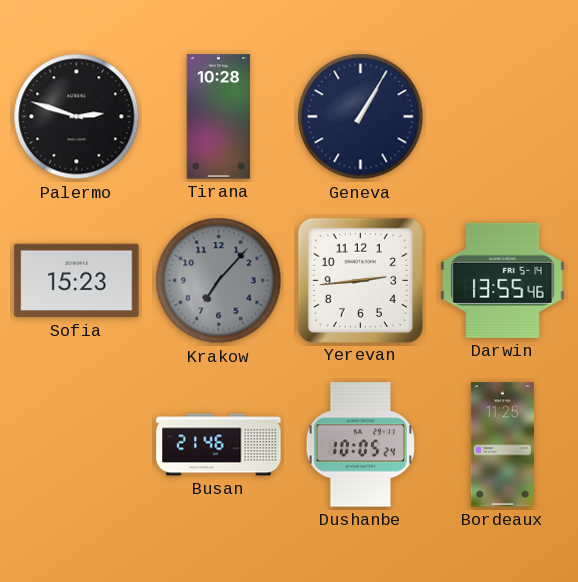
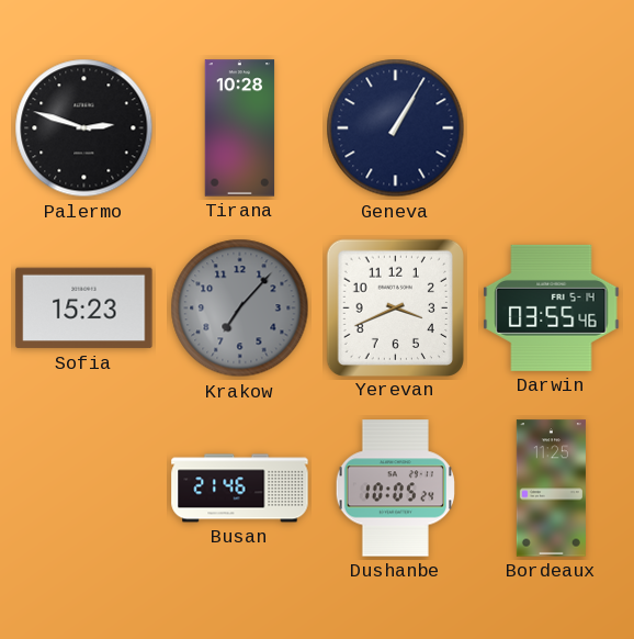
Yerevan: 2:44 -> 3:41 (395, 307)
Darwin: 13:55 -> 03:55 (552, 307)
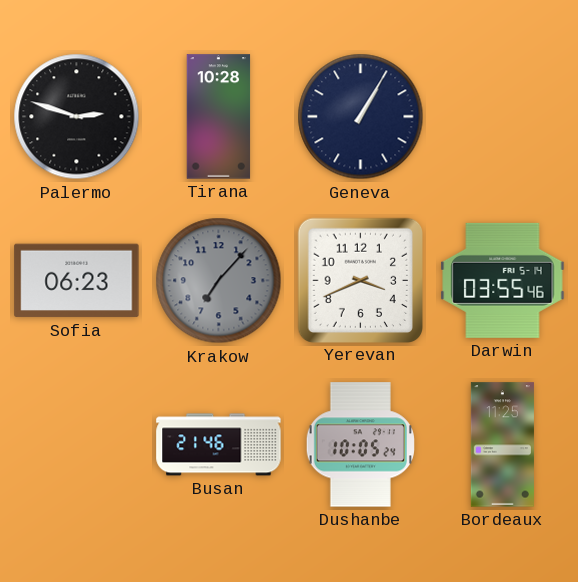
Sofia: 15:23 -> 06:23 (77, 281)
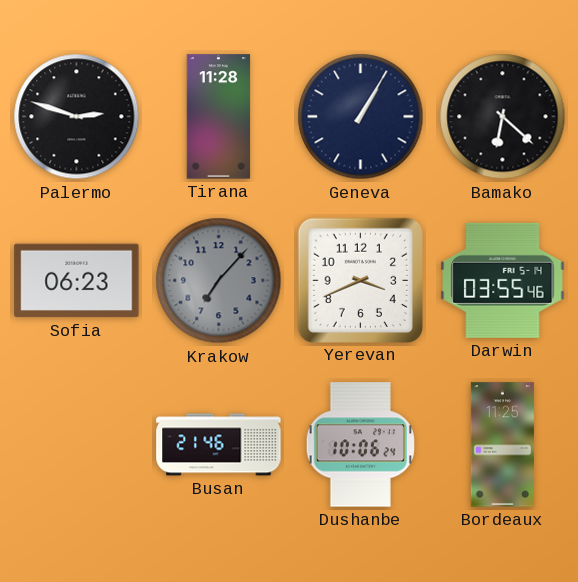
Tirana: 10:28 -> 11:28 (219, 117)
Bamako: none -> 6:22 (503, 117)
Dushanbe: 10:05 -> 10:06 (360, 445)
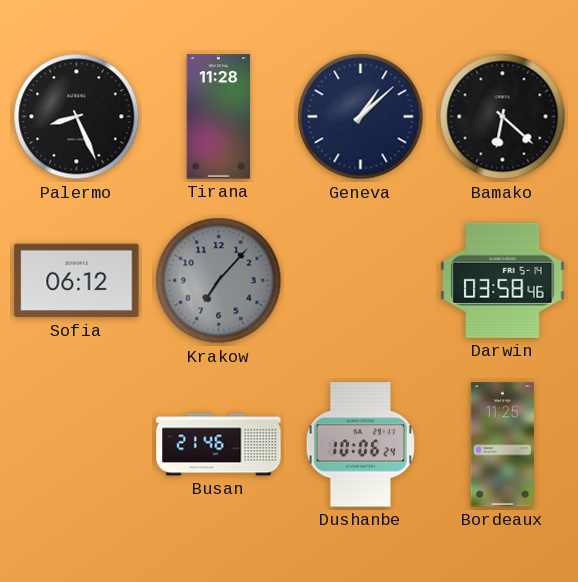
Palermo: 2:48 -> 8:26 (77, 117)
Geneva: 1:05 -> 1:08 (361, 117)
Sofia: 06:23 -> 06:12 (77, 281)
Yerevan: 3:41 -> none (360, 280)
Darwin: 03:55 -> 03:58 (503, 280)
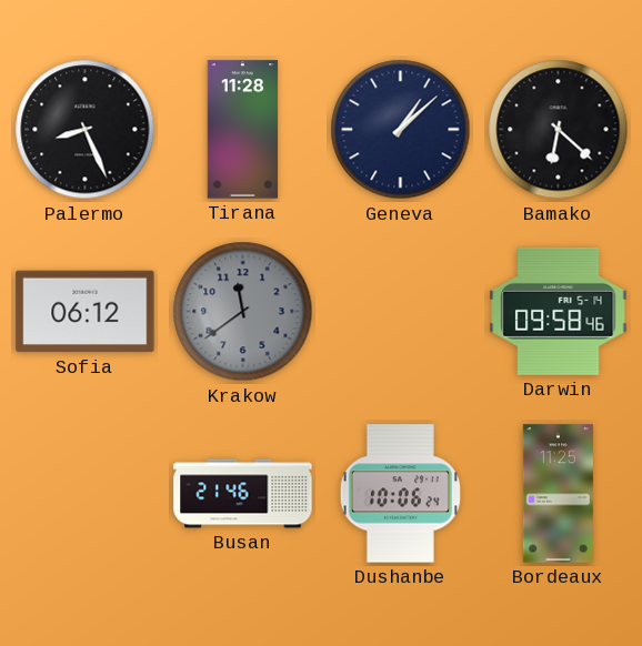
Krakow: 7:07 -> 11:39 (243, 312)
Darwin: 03:58 -> 09:58 (559, 311)
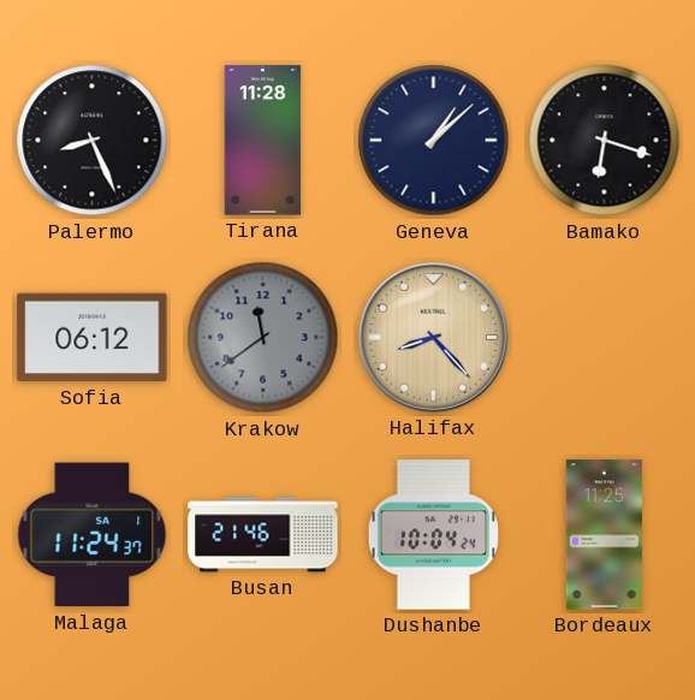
Bamako: 6:22 -> 6:18 (605, 141)
Halifax: none -> 8:23 (433, 337)
Darwin: 09:58 -> none (559, 311)
Malaga: none -> 11:24 (93, 535)
Dushanbe: 10:06 -> 10:04 (433, 535)
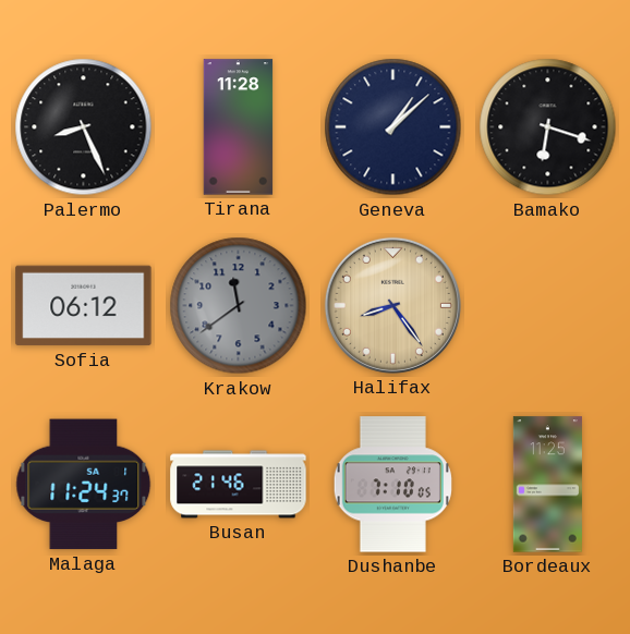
Halifax: 8:23 -> 8:24 (392, 305)
Dushanbe: 10:04 -> 7:10 (392, 485)
